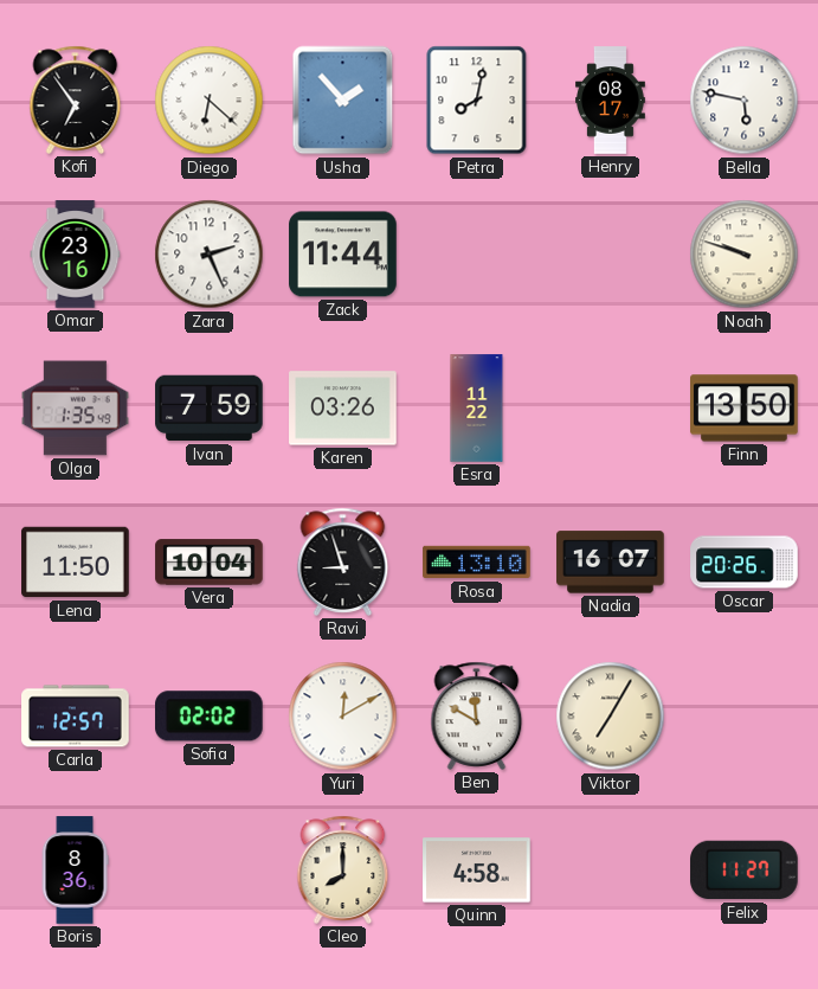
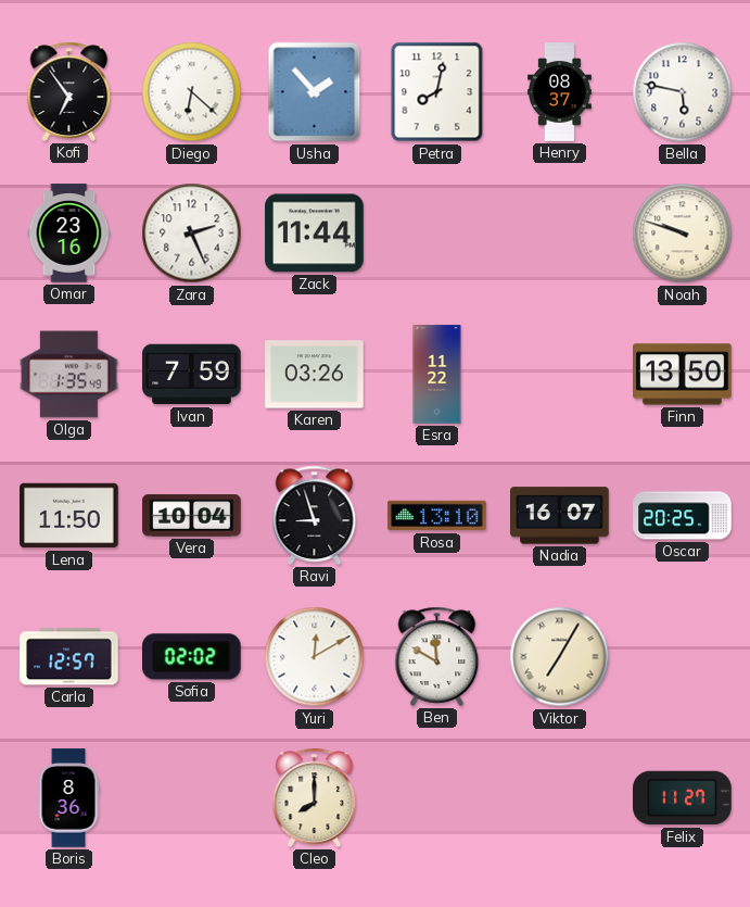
Henry: 08:17 -> 08:37 (560, 92)
Oscar: 20:26 -> 20:25 (683, 516)
Quinn: 4:58 -> none (477, 871)
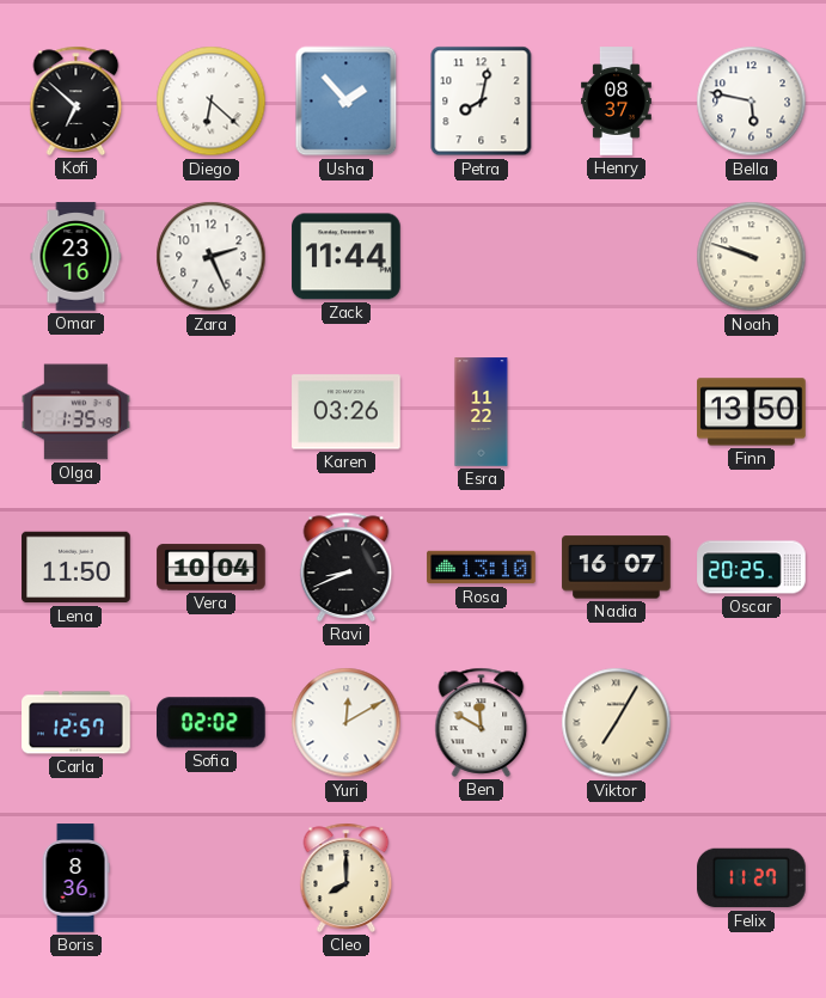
Kofi: 6:54 -> 6:52 (77, 100)
Ivan: 7:59 -> none (192, 375)
Ravi: 8:57 -> 8:41 (347, 567)
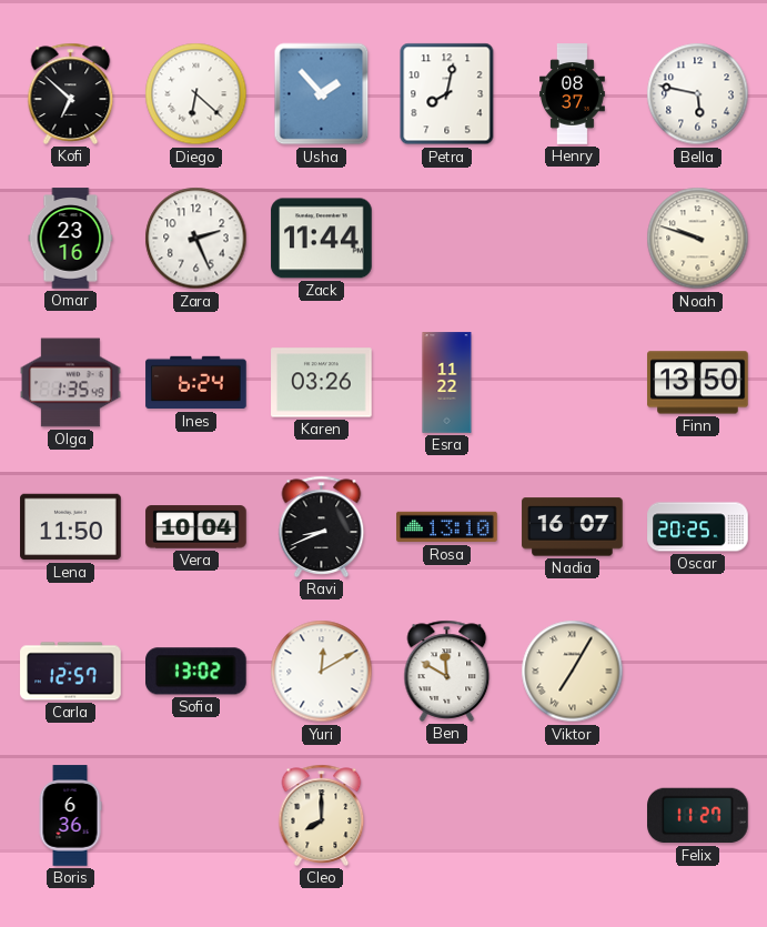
Ines: none -> 6:24 (196, 383)
Sofia: 02:02 -> 13:02 (196, 672)
Boris: 8:36 -> 6:36 (70, 816)
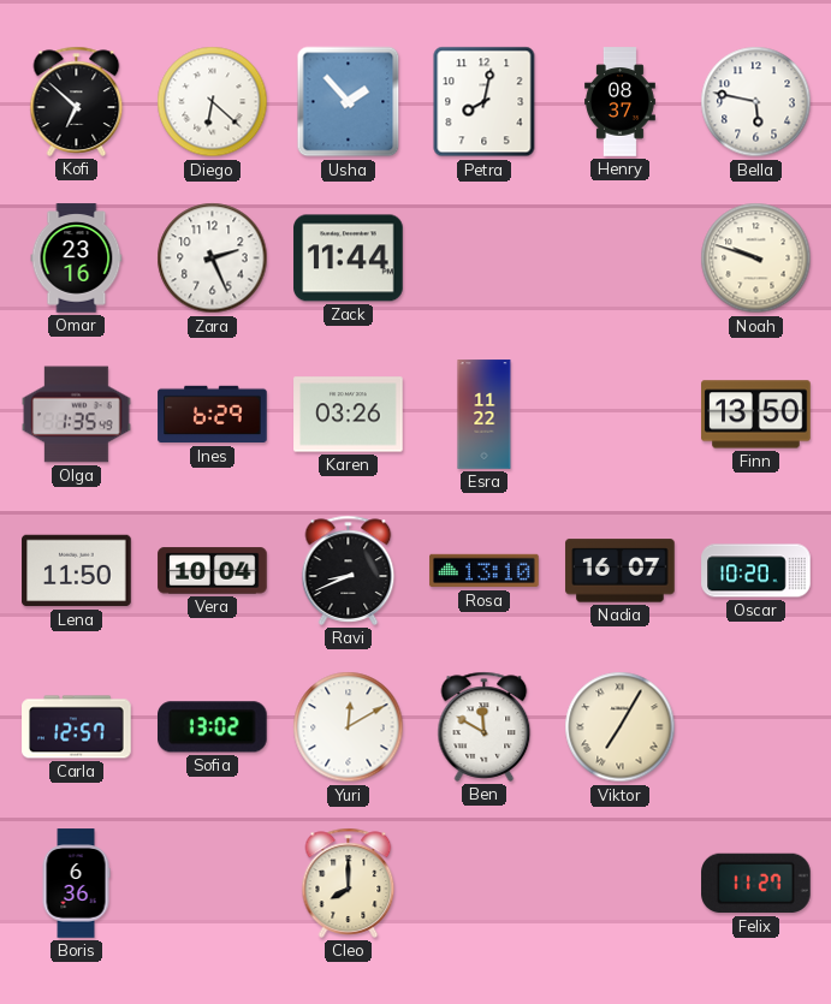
Ines: 6:24 -> 6:29 (213, 415)
Oscar: 20:25 -> 10:20 (756, 571)
